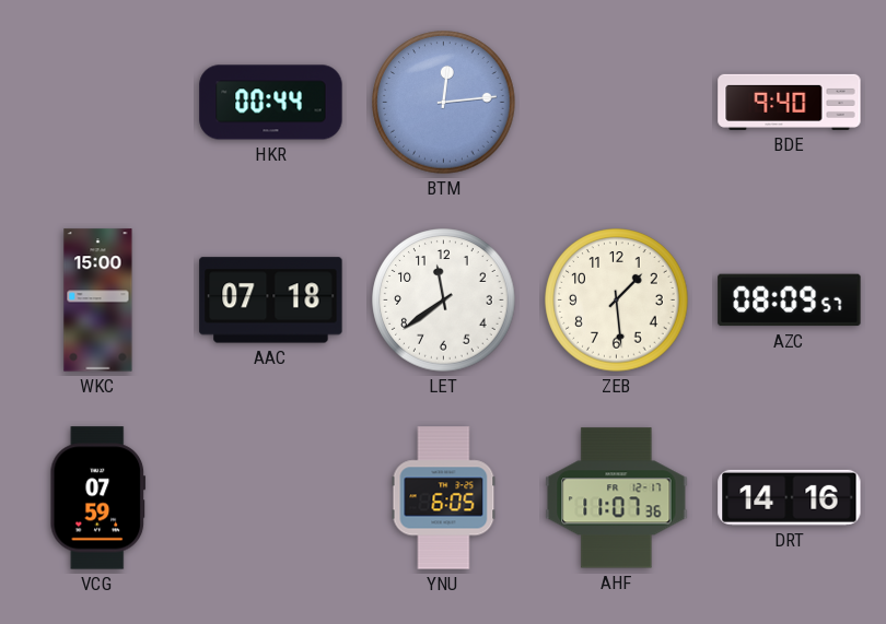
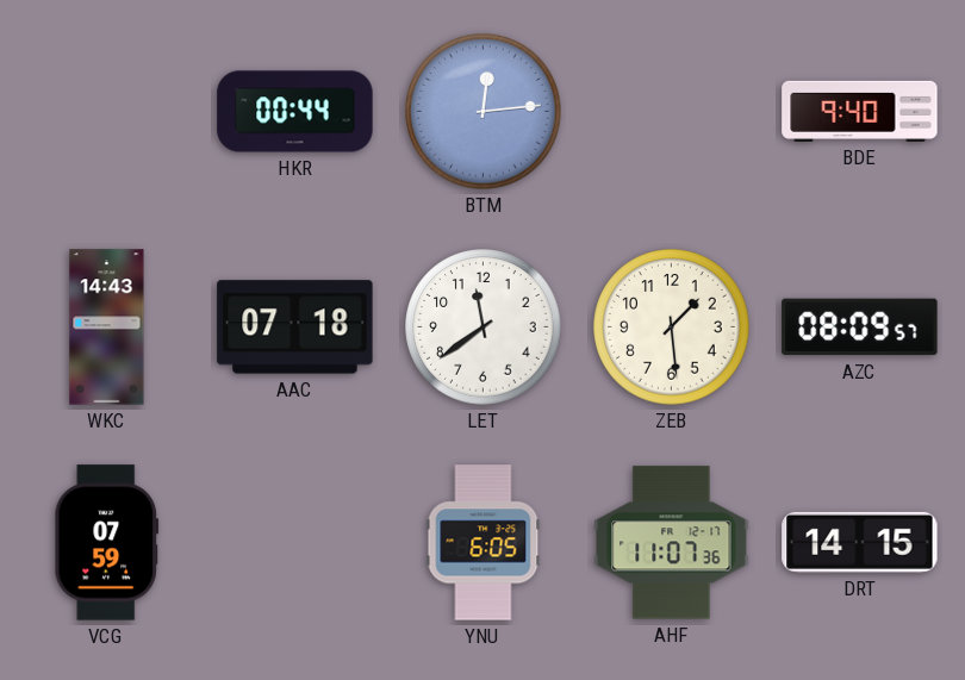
WKC: 15:00 -> 14:43 (107, 327)
DRT: 14:16 -> 14:15 (860, 542)
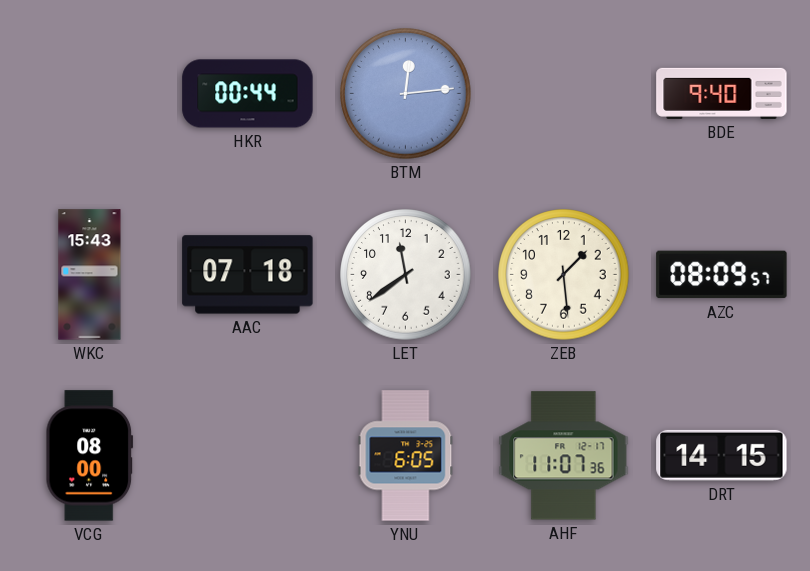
WKC: 14:43 -> 15:43 (90, 275)
VCG: 07:59 -> 08:00 (90, 456)
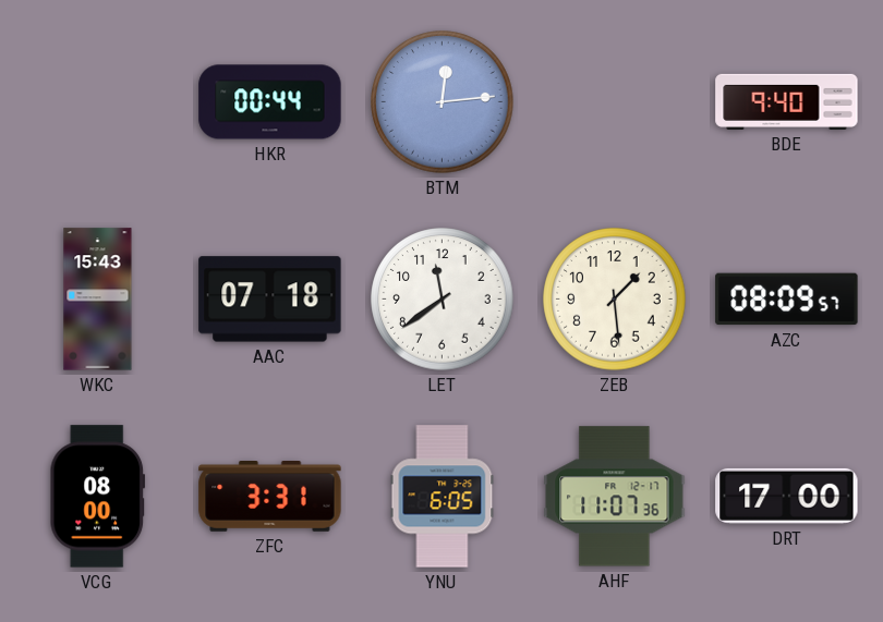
ZFC: none -> 3:31 (270, 497)
DRT: 14:15 -> 17:00 (787, 496)
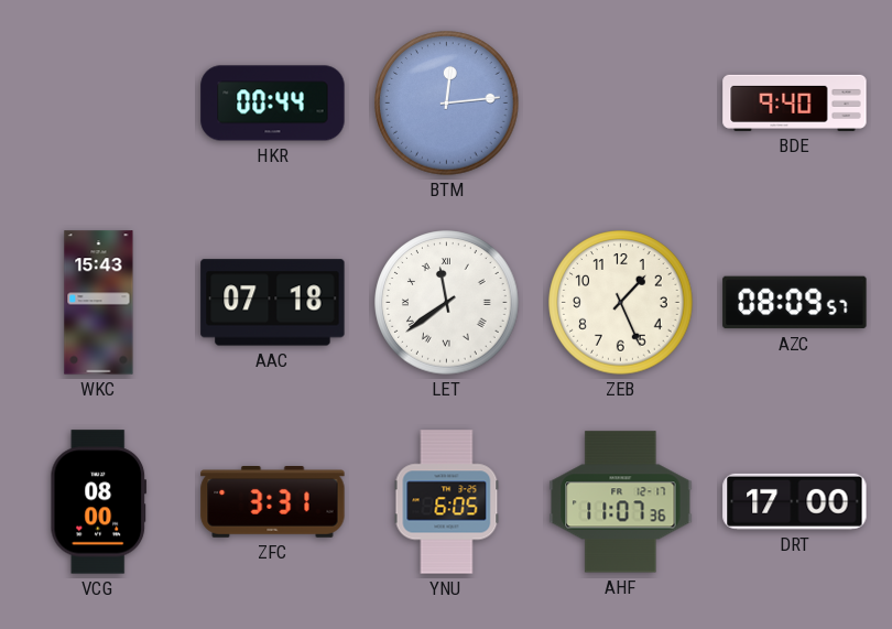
LET numerals: Arabic -> Roman (447, 303)
ZEB: 1:29 -> 1:26 (621, 303)
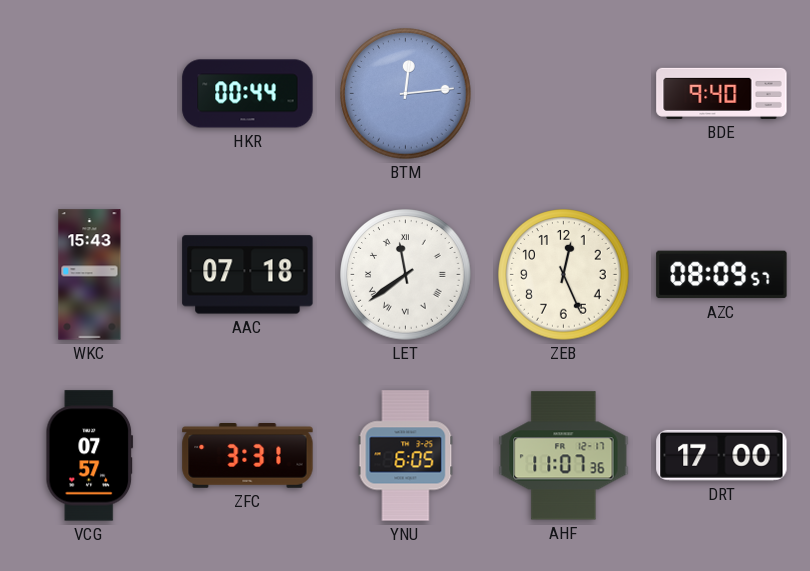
ZEB: 1:26 -> 12:26 (564, 275)
VCG: 08:00 -> 07:57 (90, 456)
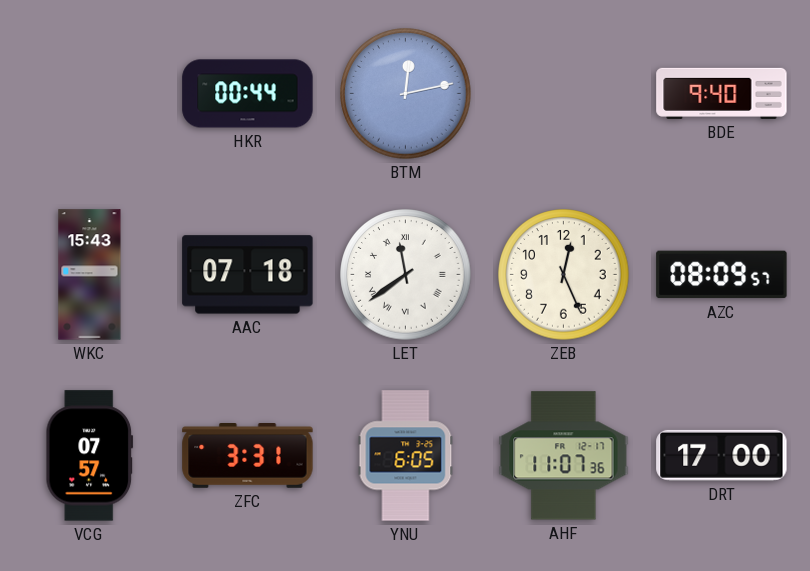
BTM: 12:14 -> 12:13 (406, 94)
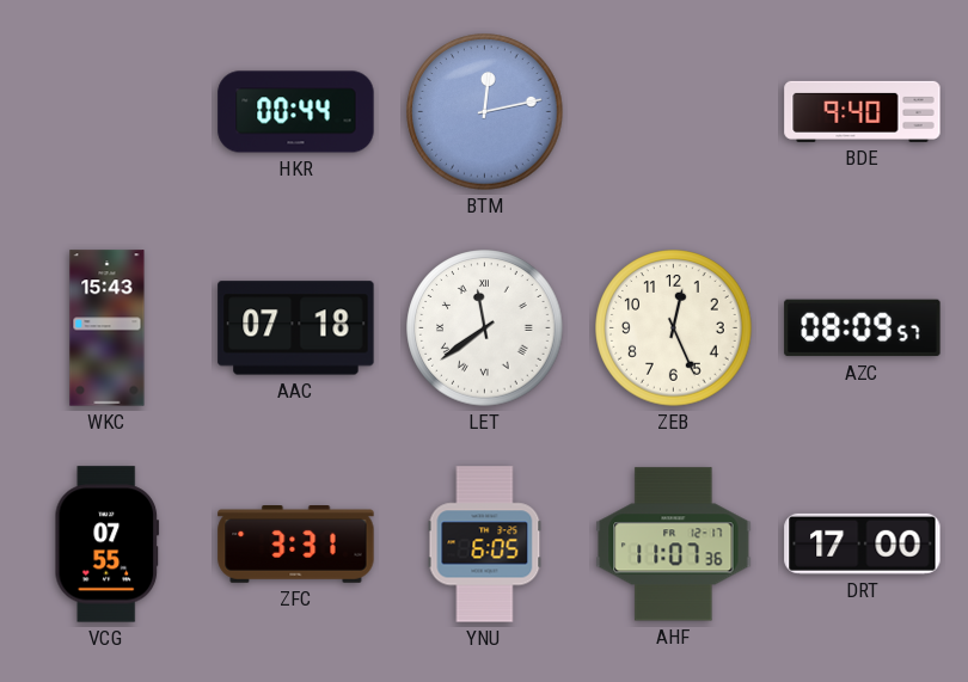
VCG: 07:57 -> 07:55 (108, 545)
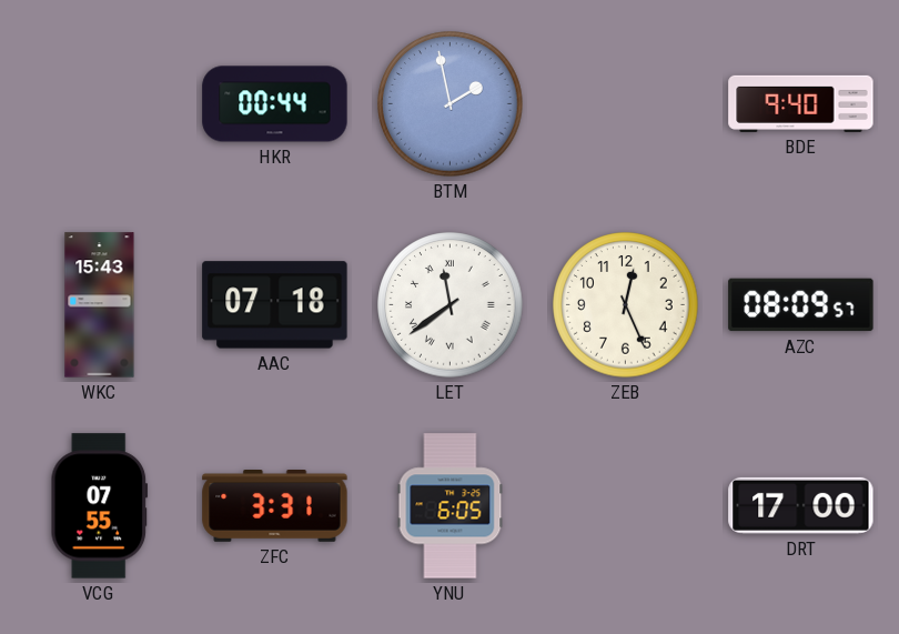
BTM: 12:13 -> 1:58 (451, 104)
AHF: 11:07 -> none (674, 545)
